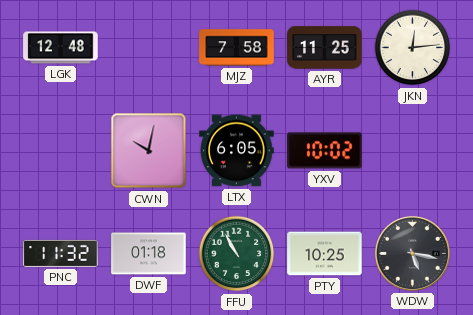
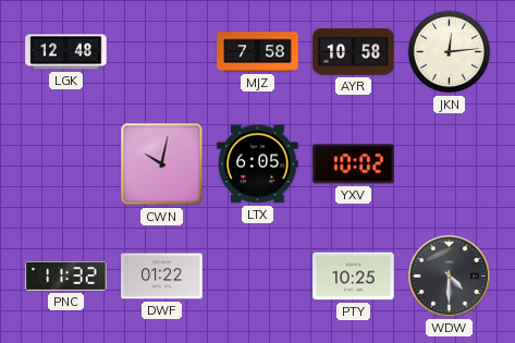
AYR: 11:25 -> 10:58 (354, 52)
DWF: 01:18 -> 01:22 (162, 277)
FFU: 10:55 -> none (237, 254)
WDW: 5:17 -> 4:30 (449, 275)
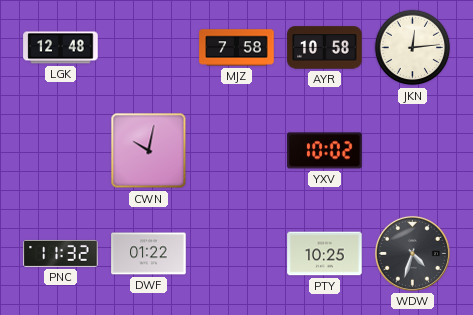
LTX: 6:05 -> none (258, 164)
WDW: 4:30 -> 4:33 (412, 253)
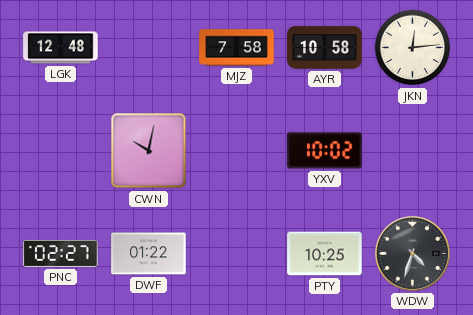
PNC: 11:32 -> 02:27 (61, 253)
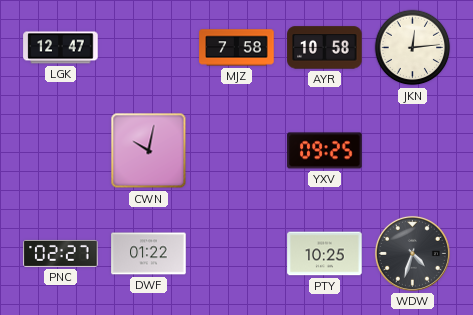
LGK: 12:48 -> 12:47 (61, 48)
YXV: 10:02 -> 09:25 (325, 151)
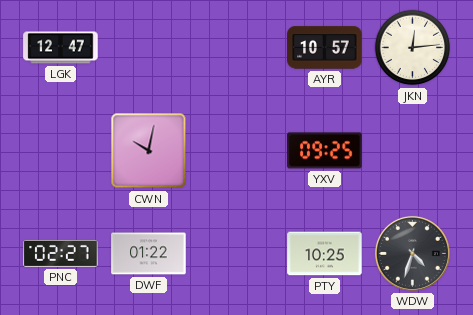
MJZ: 7:58 -> none (237, 48)
AYR: 10:58 -> 10:57 (325, 48)
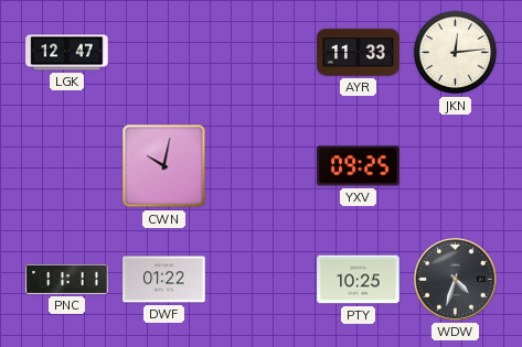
AYR: 10:57 -> 11:33 (359, 53)
PNC: 02:27 -> 11:11 (67, 279)
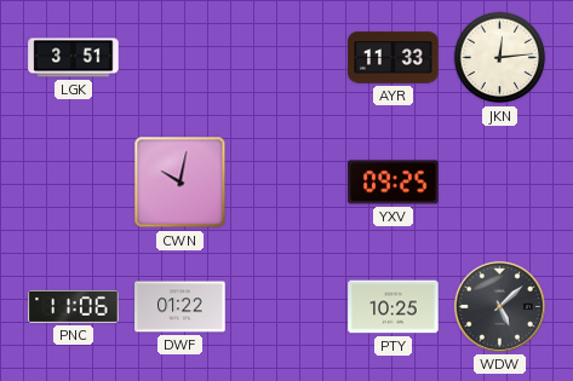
LGK: 12:47 -> 3:51 (74, 58)
PNC: 11:11 -> 11:06 (74, 306)
WDW: 4:33 -> 5:08 (499, 306)
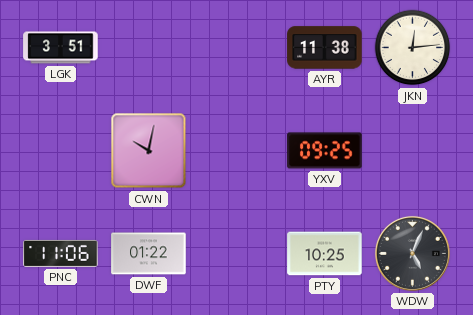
AYR: 11:33 -> 11:38 (325, 48)
WDW: 5:08 -> 5:04 (412, 253)
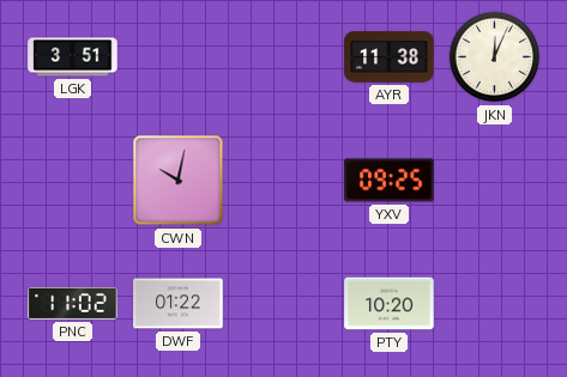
JKN: 12:14 -> 12:04 (495, 57)
PNC: 11:06 -> 11:02 (73, 303)
PTY: 10:25 -> 10:20 (390, 304)
WDW: 5:04 -> none (412, 253)
